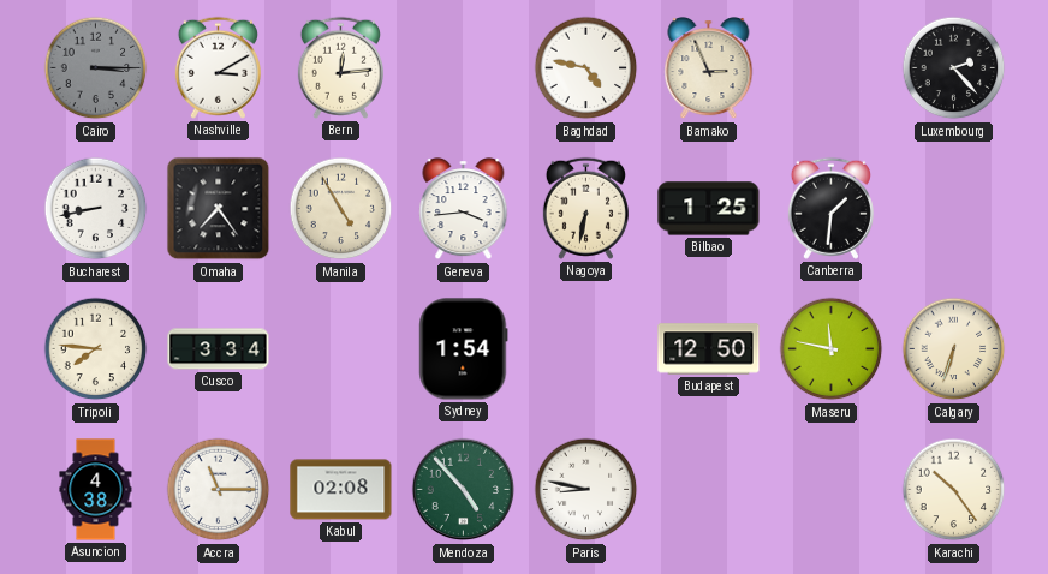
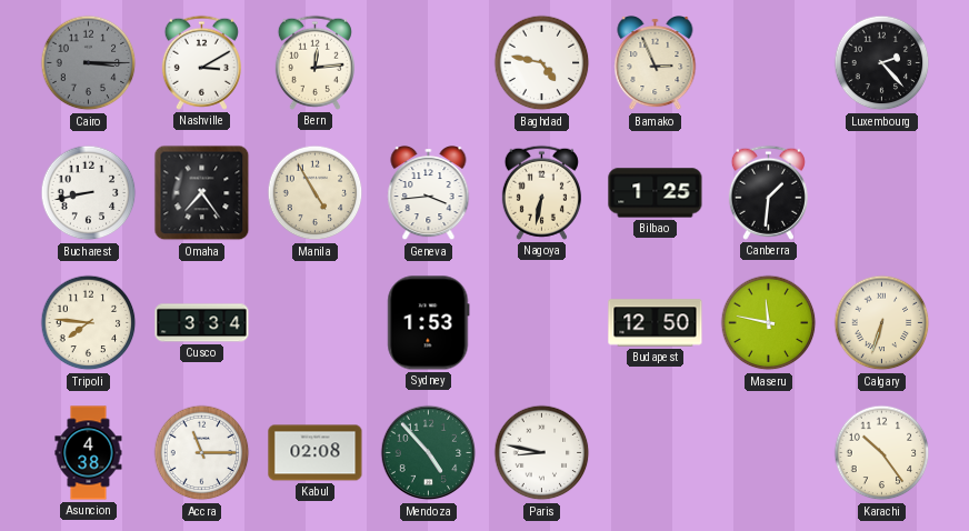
Sydney: 1:54 -> 1:53 (429, 323)
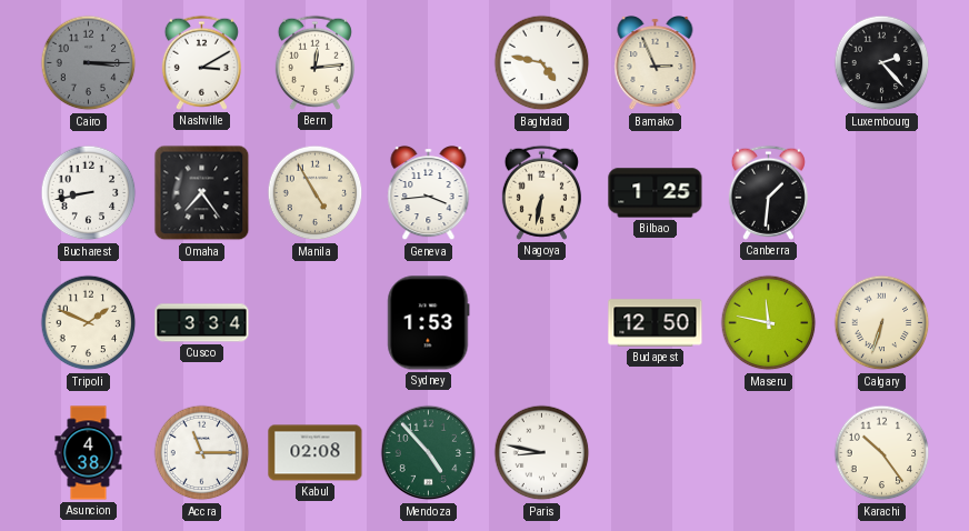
Tripoli: 7:46 -> 1:49 (89, 323)
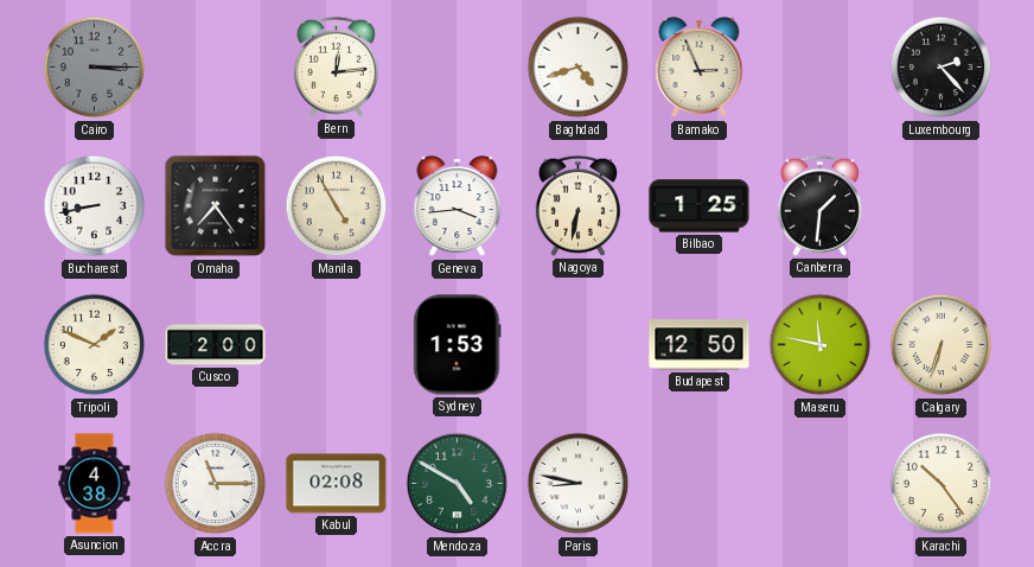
Nashville: 3:10 -> none (201, 62)
Baghdad: 4:47 -> 4:42 (579, 68)
Cusco: 3:34 -> 2:00 (216, 345)
Mendoza: 4:53 -> 4:50 (458, 484)
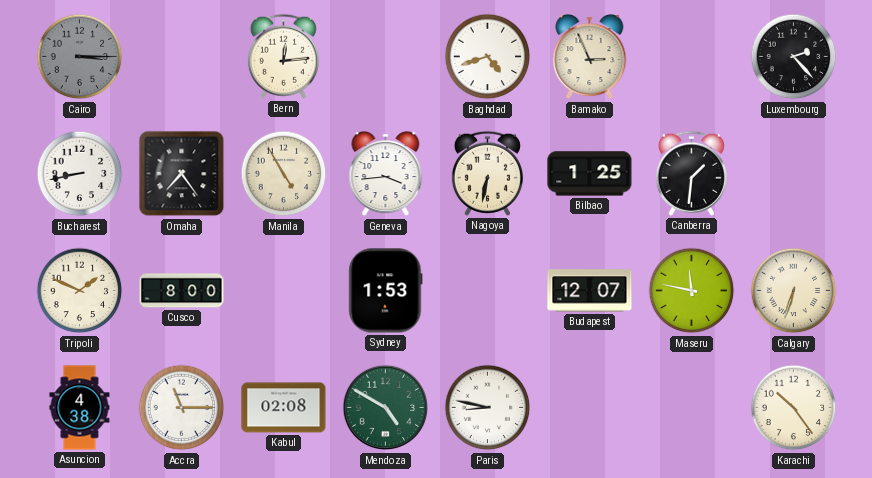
Cusco: 2:00 -> 8:00 (182, 291)
Budapest: 12:50 -> 12:07 (590, 291)
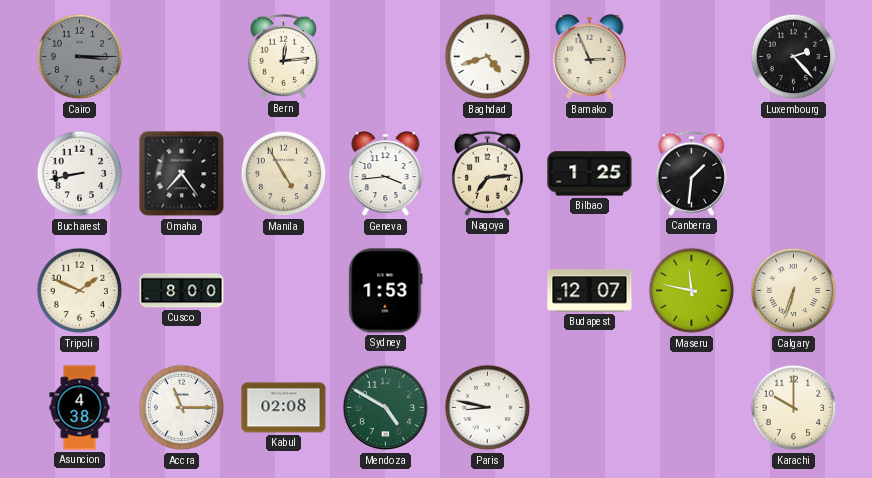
Nagoya: 6:32 -> 7:14 (487, 173)
Karachi: 10:24 -> 10:00 (794, 408)
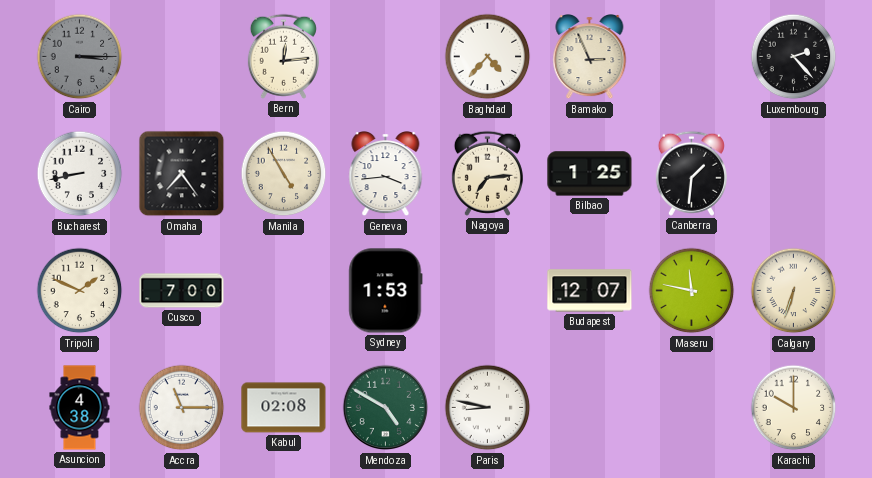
Baghdad: 4:42 -> 4:37 (488, 57)
Cusco: 8:00 -> 7:00 (182, 291)
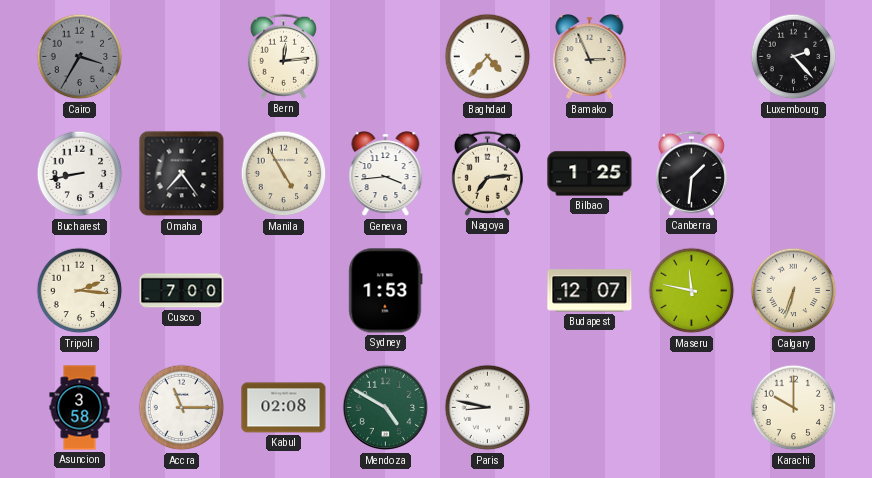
Cairo: 3:15 -> 3:35 (80, 57)
Tripoli: 1:49 -> 2:16 (80, 291)
Asuncion: 4:38 -> 3:58 (80, 408)
